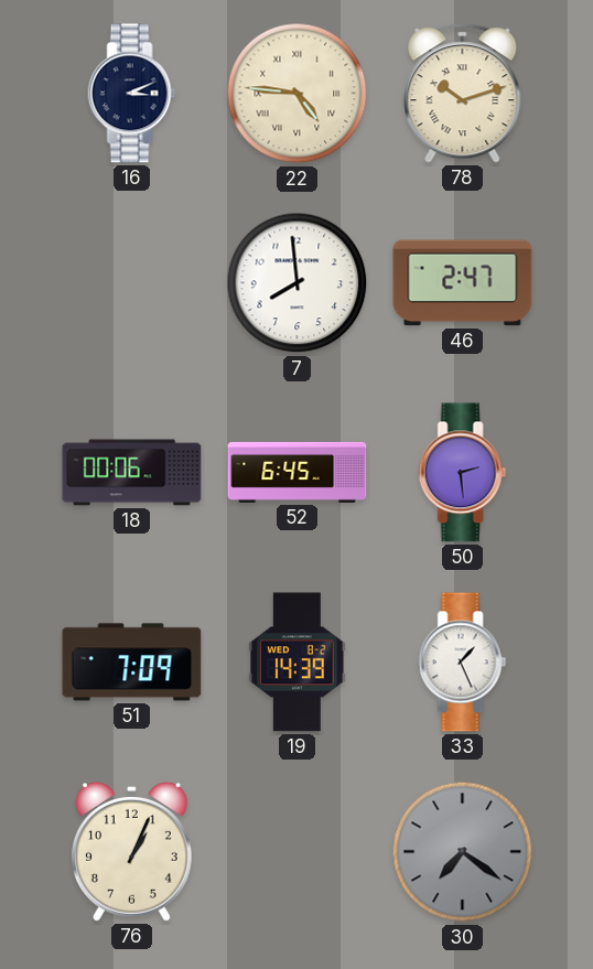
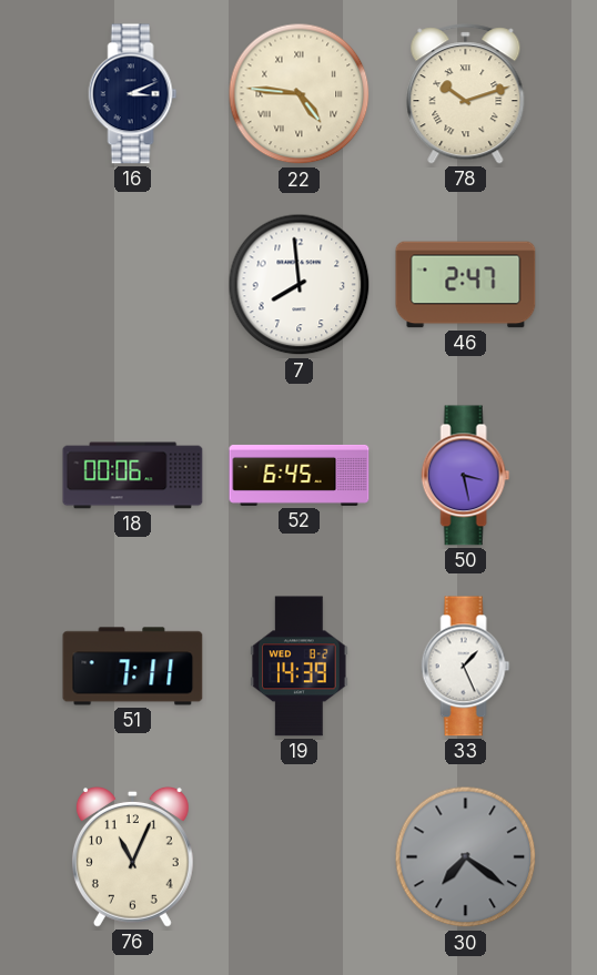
50: 2:29 -> 3:28 (466, 476)
51: 7:09 -> 7:11 (133, 667)
76: 1:04 -> 11:04 (132, 856)
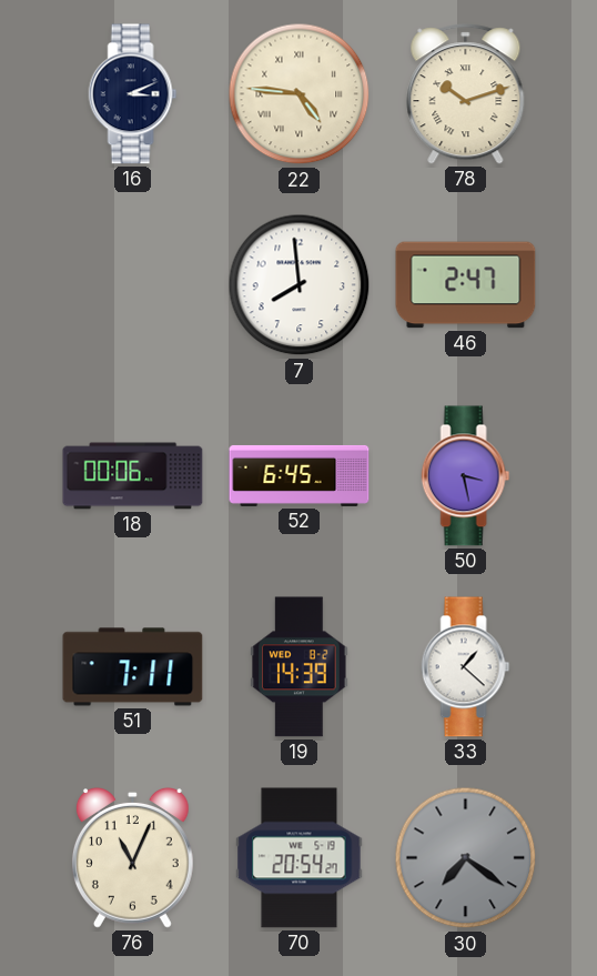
33: 1:26 -> 1:22 (466, 667)
70: none -> 20:54 (300, 858)
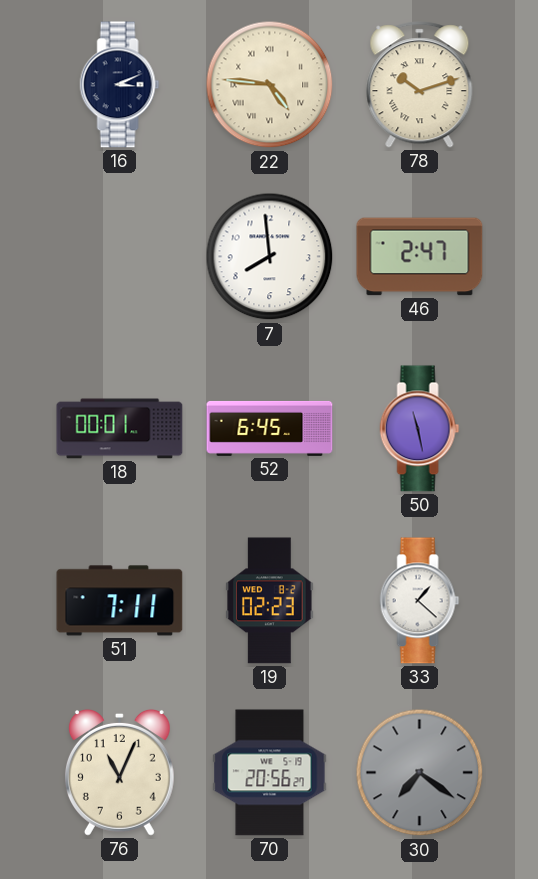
18: 00:06 -> 00:01 (120, 429)
50: 3:28 -> 11:28 (420, 429)
19: 14:39 -> 02:23 (270, 601)
70: 20:54 -> 20:56 (270, 773)
